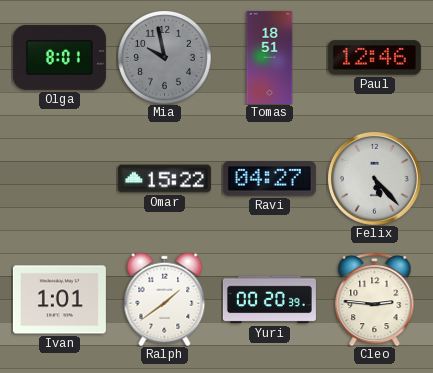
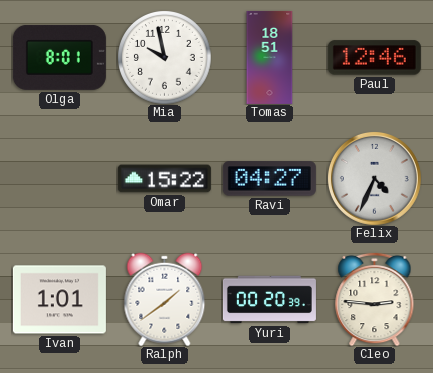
Mia dial: grey -> white (164, 57)
Felix: 5:23 -> 4:34 (374, 178)
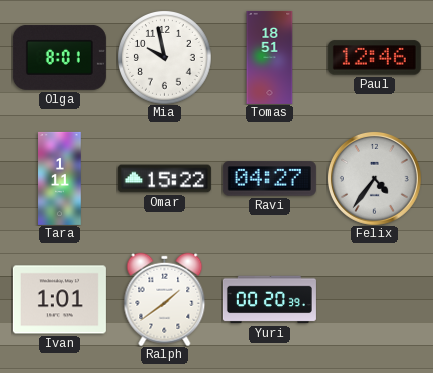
Tara: none -> 1:11 (60, 178)
Felix: 4:34 -> 4:36 (374, 178)
Cleo: 2:46 -> none (375, 299)
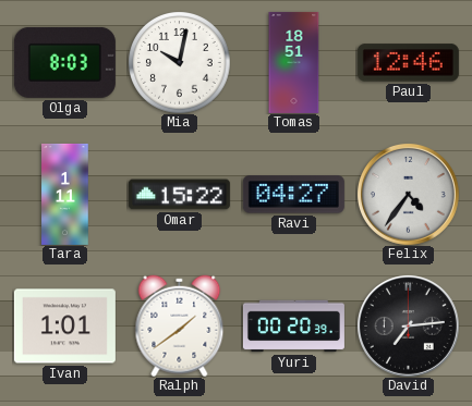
Olga: 8:01 -> 8:03 (64, 62)
Mia: 9:58 -> 10:02 (179, 62)
David: none -> 7:14 (408, 325)
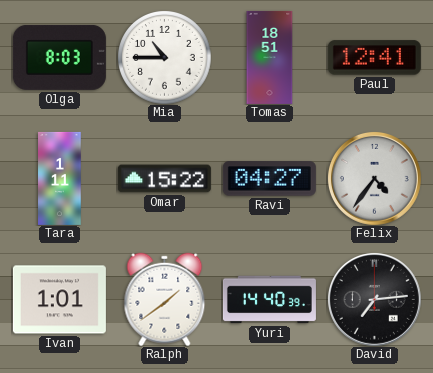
Mia: 10:02 -> 10:45 (164, 57)
Paul: 12:46 -> 12:41 (374, 58)
Yuri: 00:20 -> 14:40 (269, 300)
